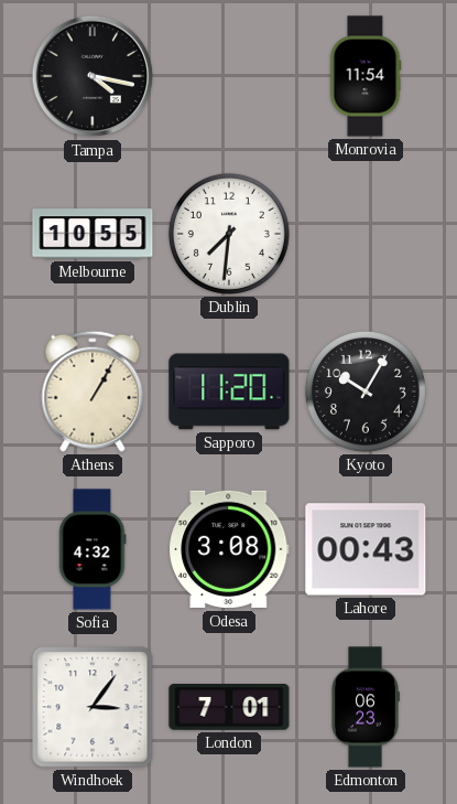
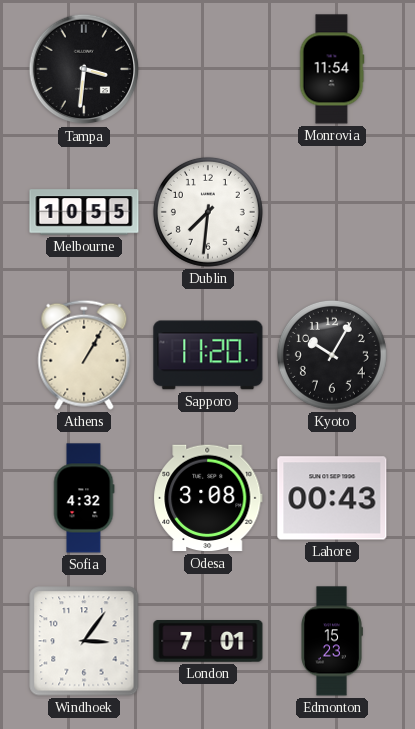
Tampa: 4:17 -> 3:31 (84, 69)
Edmonton: 06:23 -> 15:23 (332, 641)
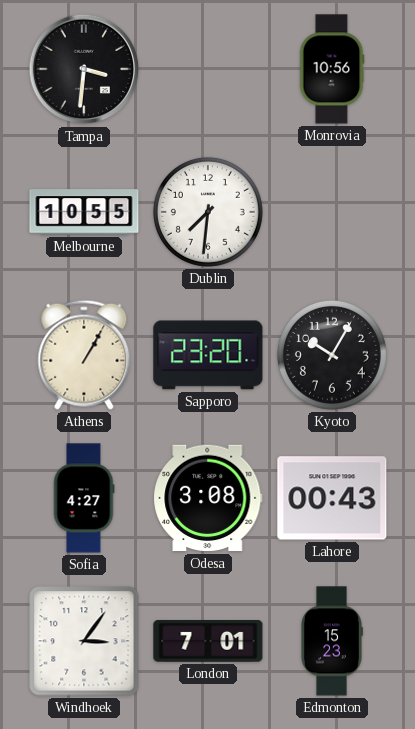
Monrovia: 11:54 -> 10:56 (332, 69)
Sapporo: 11:20 -> 23:20 (208, 355)
Sofia: 4:32 -> 4:27 (84, 498)
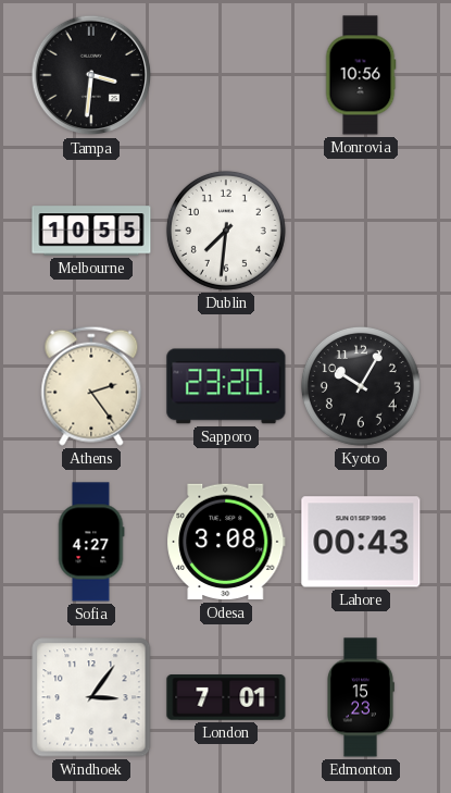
Athens: 1:05 -> 2:24 (91, 386)
